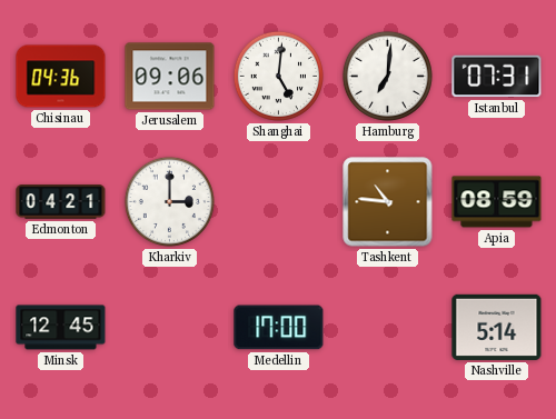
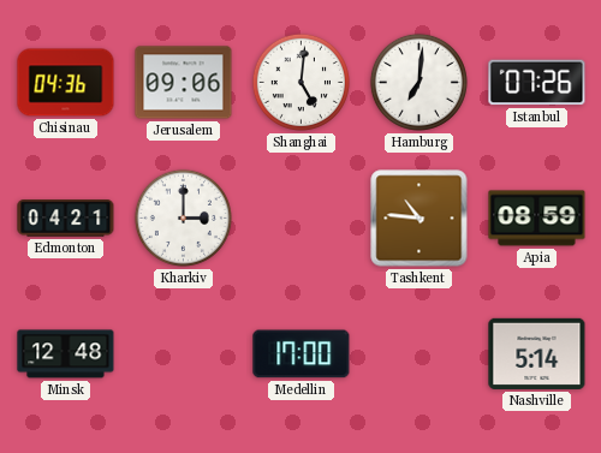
Istanbul: 07:31 -> 07:26 (537, 83)
Minsk: 12:45 -> 12:48 (66, 354)
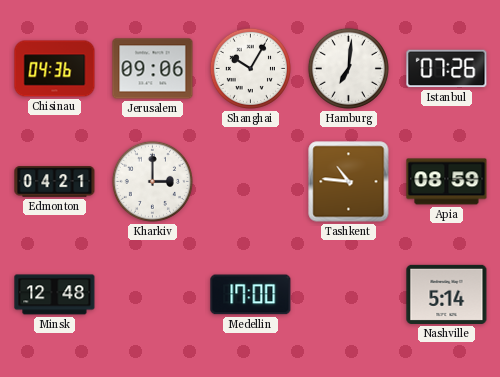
Shanghai: 5:01 -> 10:05 (250, 68)
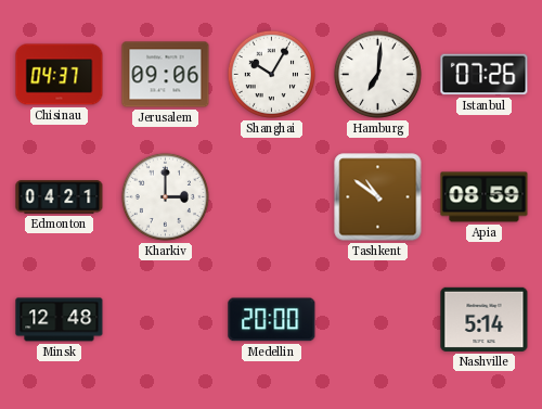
Chisinau: 04:36 -> 04:37 (60, 75)
Tashkent: 10:46 -> 10:51 (378, 197)
Medellin: 17:00 -> 20:00 (272, 320)
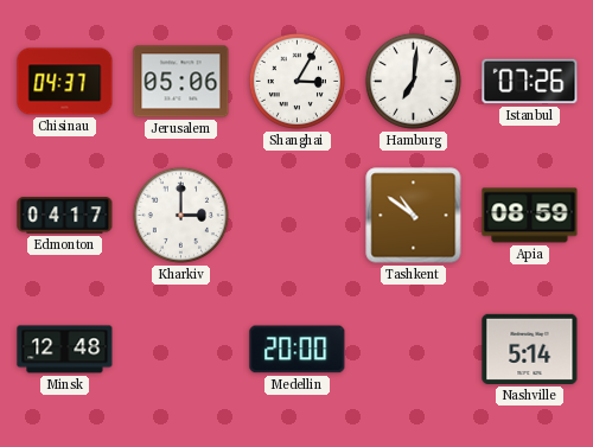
Jerusalem: 09:06 -> 05:06 (181, 82)
Shanghai: 10:05 -> 3:05 (296, 81)
Edmonton: 04:21 -> 04:17 (65, 216)
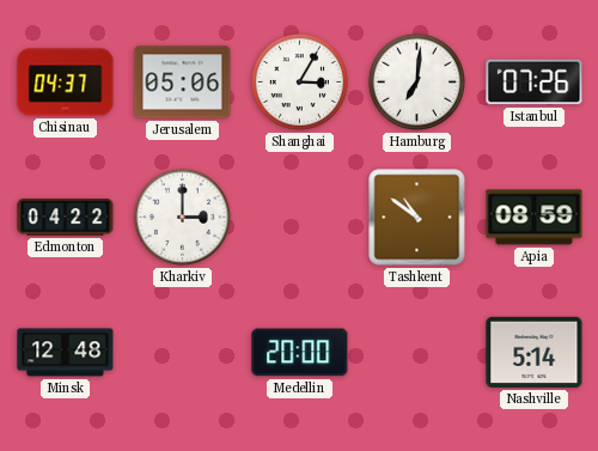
Edmonton: 04:17 -> 04:22 (66, 218)
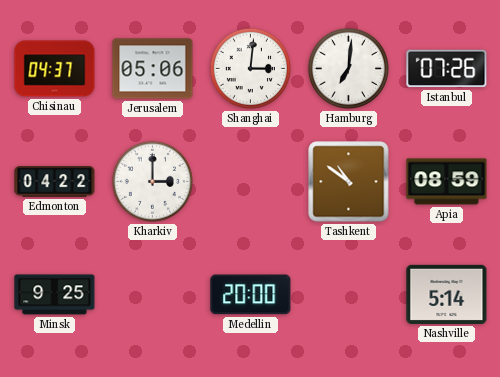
Shanghai: 3:05 -> 3:01 (250, 68)
Minsk: 12:48 -> 9:25 (55, 295)
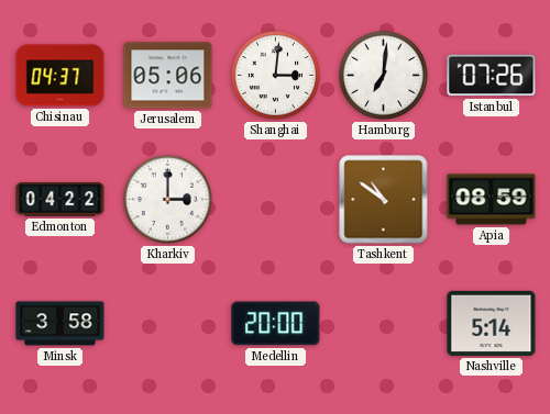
Minsk: 9:25 -> 3:58 (61, 324)
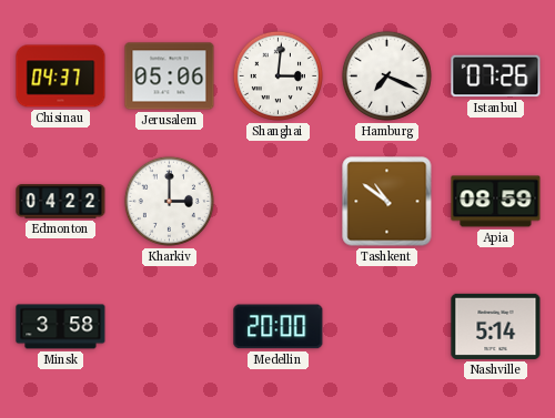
Hamburg: 7:01 -> 7:19 (386, 75)
